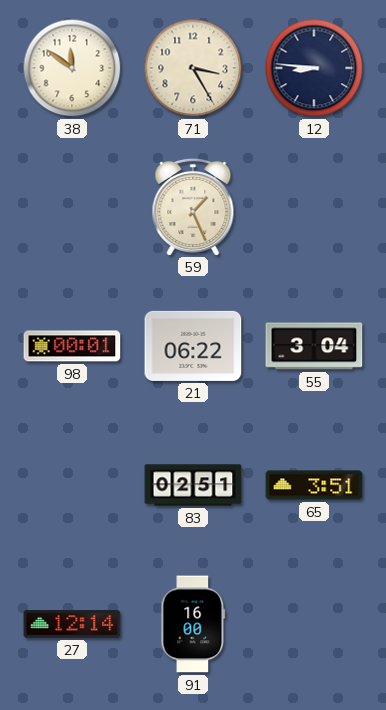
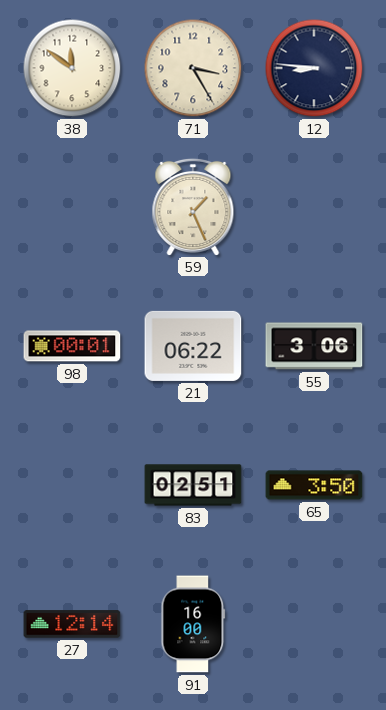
55: 3:04 -> 3:06 (314, 346)
65: 3:51 -> 3:50 (314, 485)
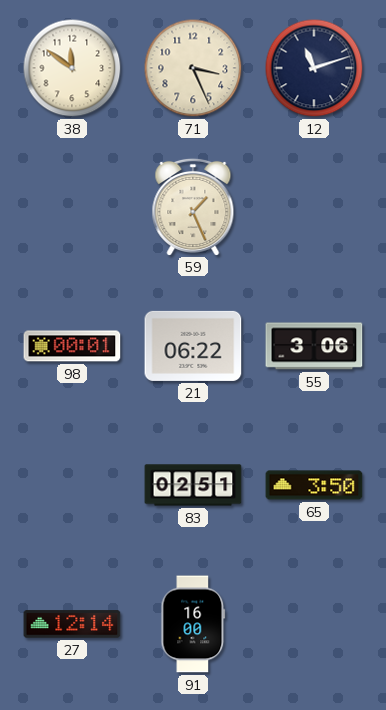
71: 3:25 -> 3:26 (193, 68)
12: 8:46 -> 11:12 (314, 68)
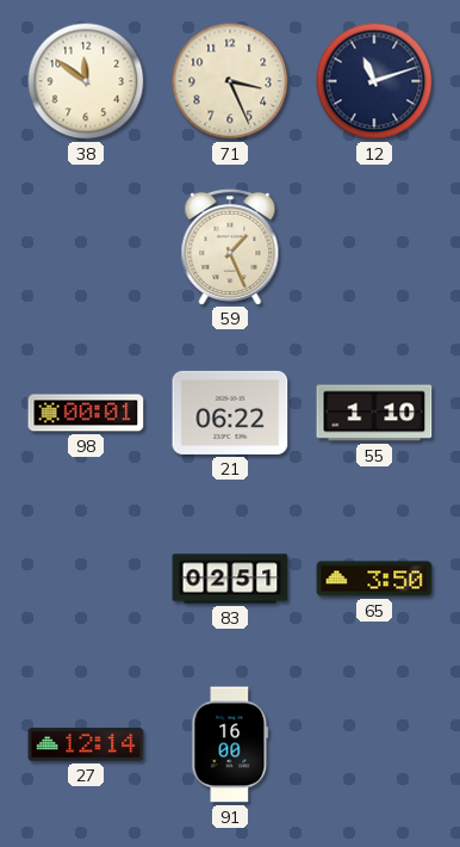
55: 3:06 -> 1:10 (374, 413)
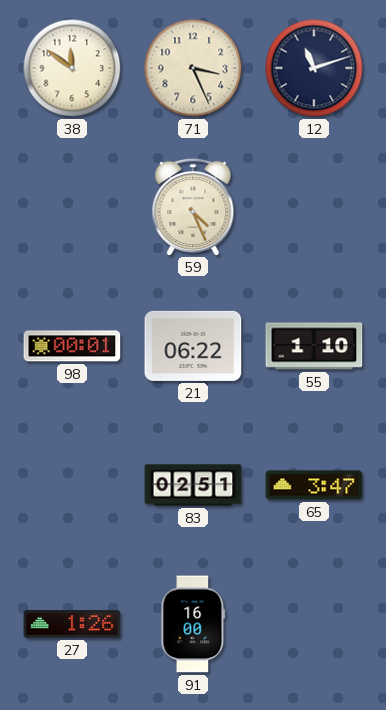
59: 1:26 -> 4:26 (193, 206)
65: 3:50 -> 3:47 (314, 485)
27: 12:14 -> 1:26 (72, 624)
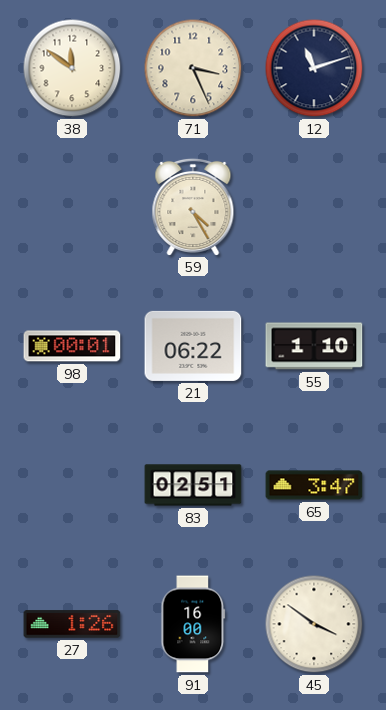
59: 4:26 -> 4:25 (193, 206)
45: none -> 3:51 (314, 624)
